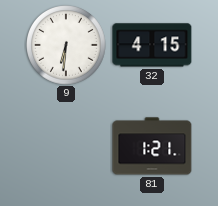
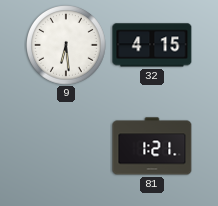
9: 6:31 -> 6:29 (67, 46)
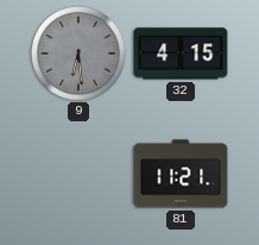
9 dial: white -> grey (80, 55)
81: 1:21 -> 11:21 (181, 174)
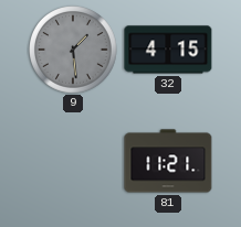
9: 6:29 -> 1:29 (74, 51)
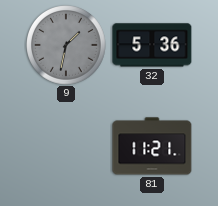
9: 1:29 -> 1:32 (67, 46)
32: 4:15 -> 5:36 (152, 45)
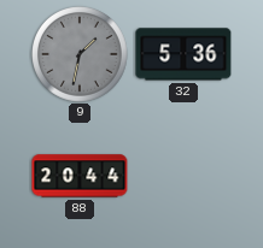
88: none -> 20:44 (80, 176)
81: 11:21 -> none (152, 146)
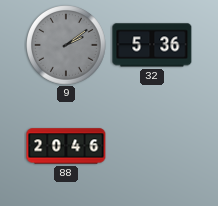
9: 1:32 -> 2:09 (67, 46)
88: 20:44 -> 20:46 (66, 146)
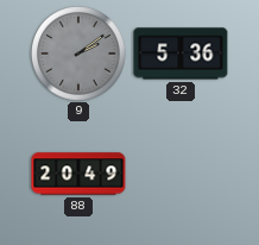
88: 20:46 -> 20:49 (78, 174)
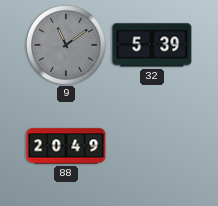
9: 2:09 -> 11:09 (67, 46)
32: 5:36 -> 5:39 (152, 45)
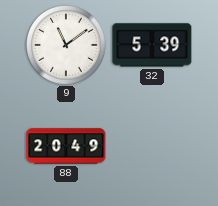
9 dial: grey -> white (67, 46)
